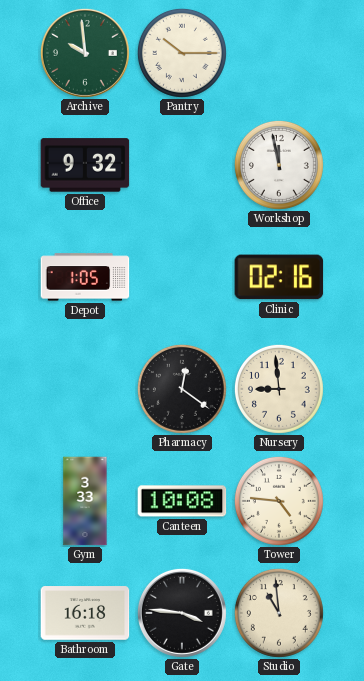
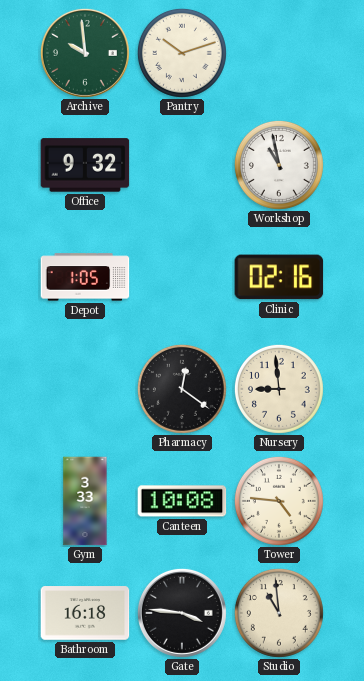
Pantry: 10:15 -> 10:12 (182, 53)
Workshop: 11:58 -> 10:58 (279, 165)
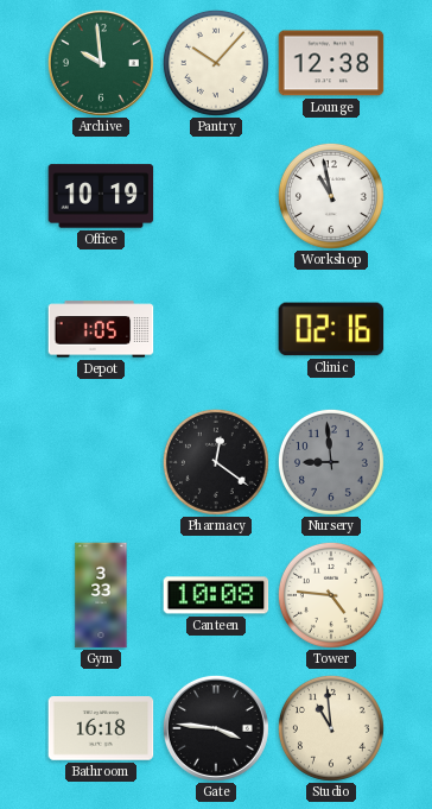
Pantry: 10:12 -> 10:07 (216, 63)
Lounge: none -> 12:38 (331, 63)
Office: 9:32 -> 10:19 (101, 196)
Nursery dial: cream -> grey (331, 462)
